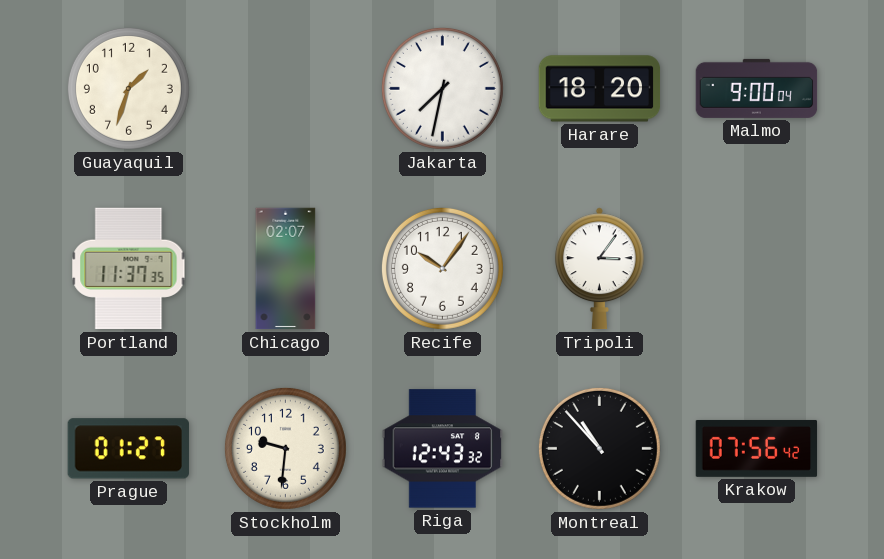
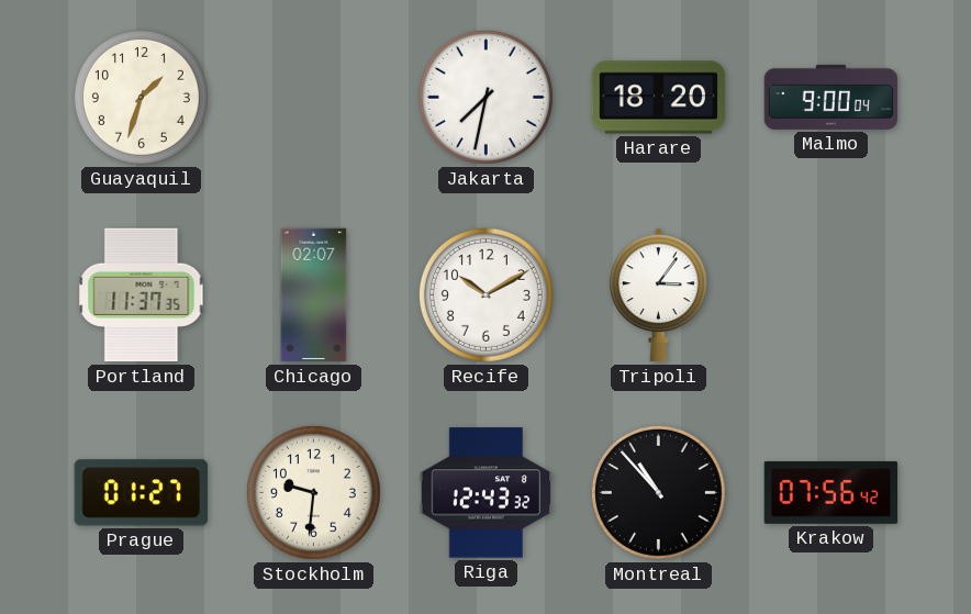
Recife: 10:06 -> 10:10 (486, 294)
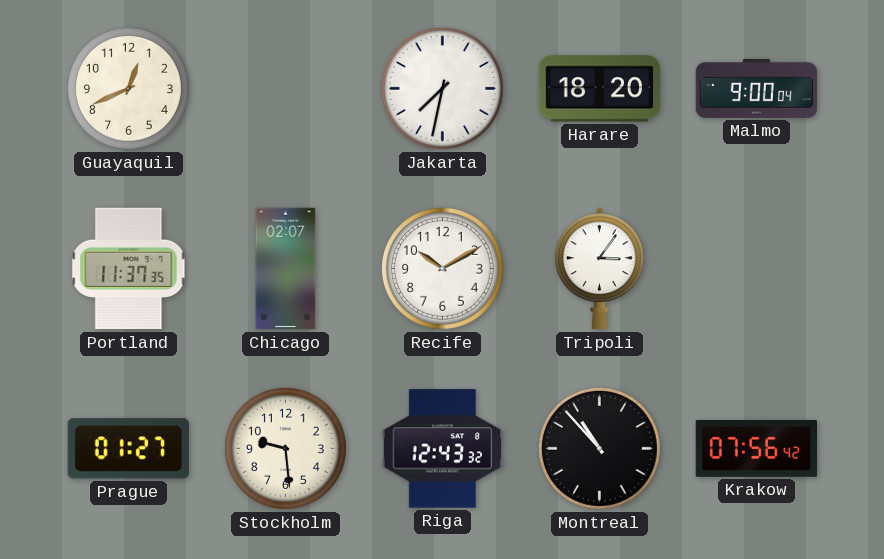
Guayaquil: 1:33 -> 12:41 (128, 88)
Stockholm: 9:31 -> 9:29 (285, 448)
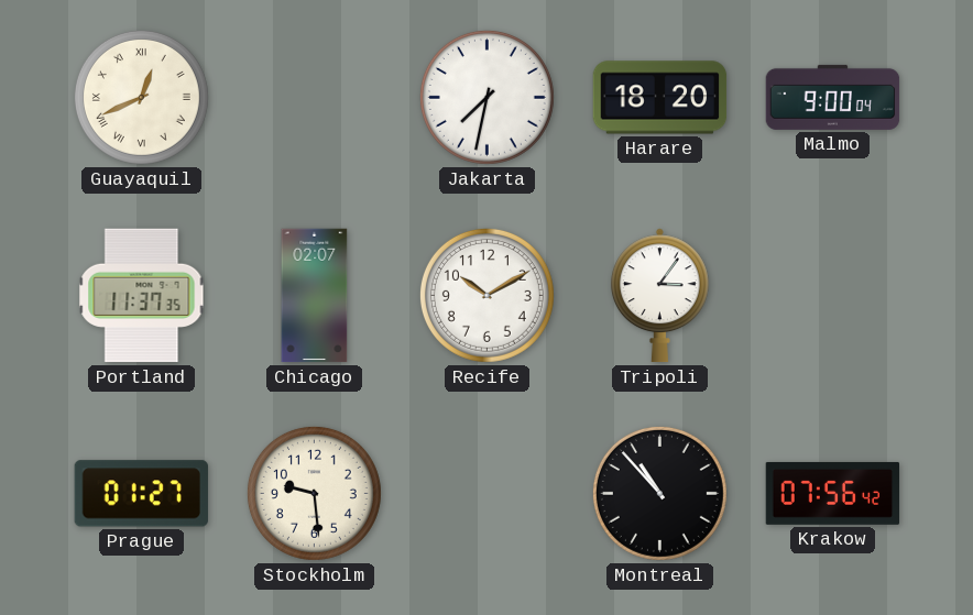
Guayaquil numerals: Arabic -> Roman (141, 97)
Riga: 12:43 -> none (443, 449)
